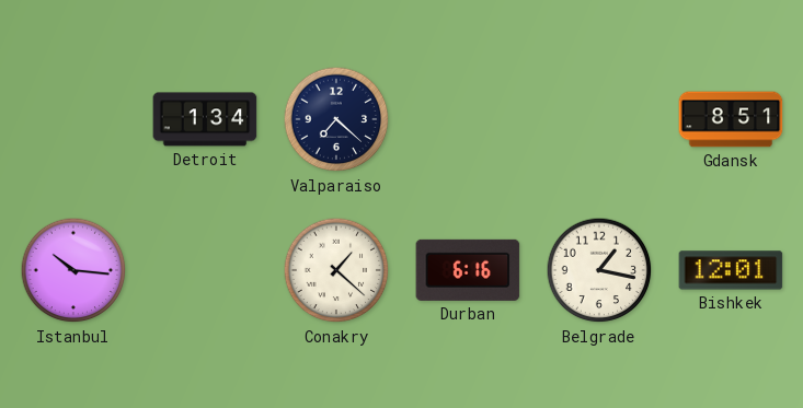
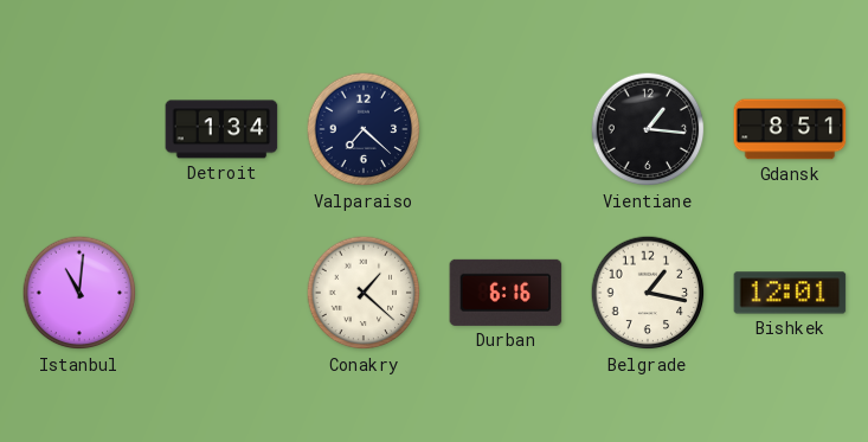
Vientiane: none -> 1:16 (648, 129)
Istanbul: 10:16 -> 11:01 (79, 293)
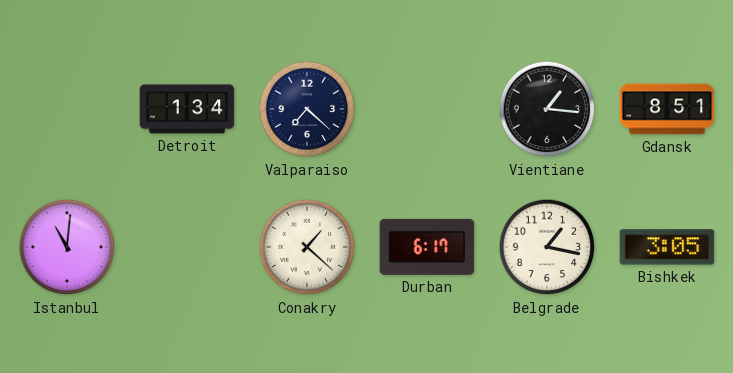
Durban: 6:16 -> 6:17 (427, 247)
Bishkek: 12:01 -> 3:05 (667, 247)
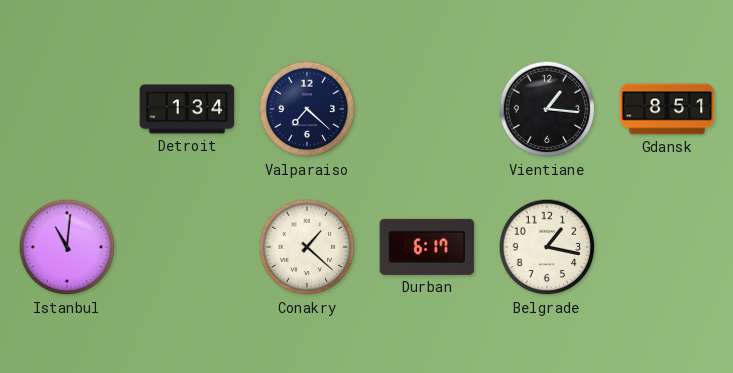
Bishkek: 3:05 -> none (667, 247)
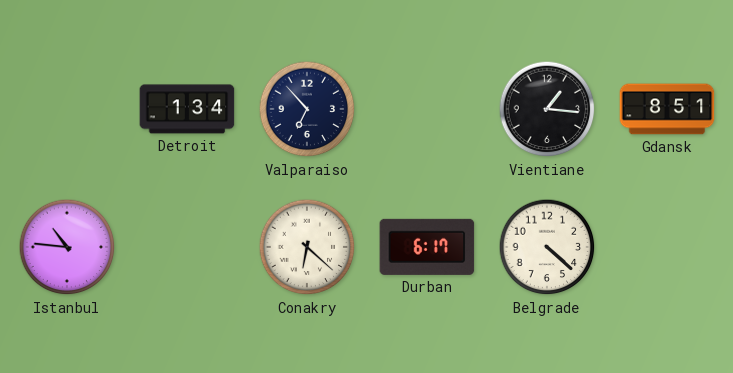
Valparaiso: 7:22 -> 6:53 (307, 109)
Istanbul: 11:01 -> 10:46 (67, 247)
Conakry: 1:22 -> 6:22 (307, 247)
Belgrade: 1:17 -> 4:22 (547, 247)
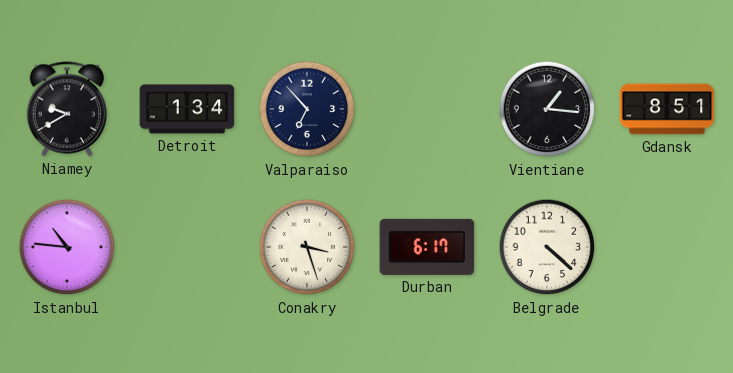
Niamey: none -> 9:40 (66, 109)
Conakry: 6:22 -> 3:27 (307, 247)
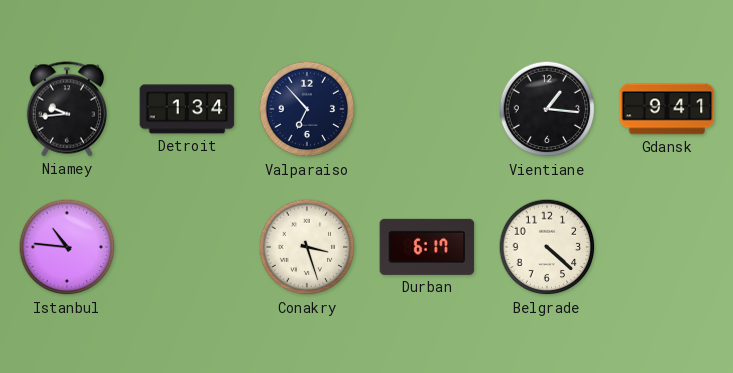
Niamey: 9:40 -> 9:44 (66, 109)
Gdansk: 8:51 -> 9:41 (667, 109)
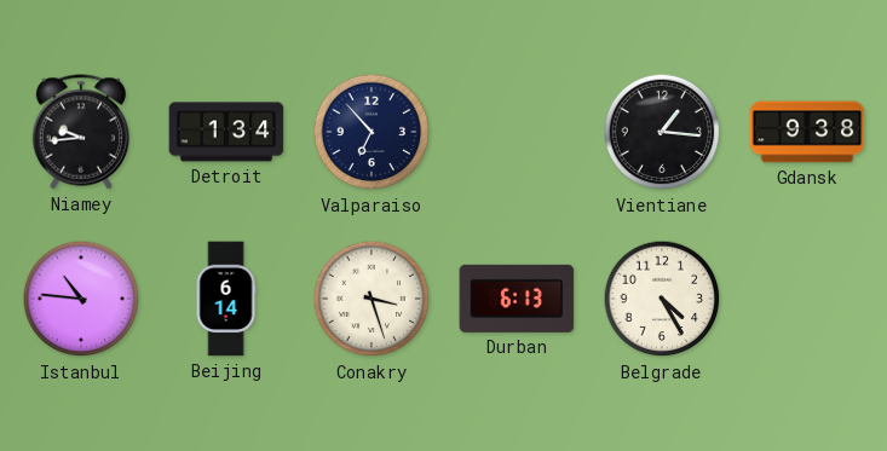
Gdansk: 9:41 -> 9:38 (807, 132)
Beijing: none -> 6:14 (226, 299)
Durban: 6:17 -> 6:13 (517, 299)
Belgrade: 4:22 -> 4:25 (662, 299)
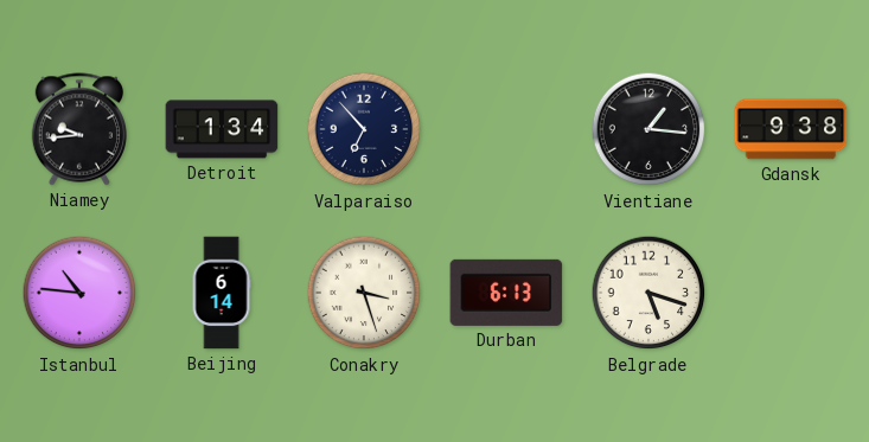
Belgrade: 4:25 -> 5:18 (648, 293)
